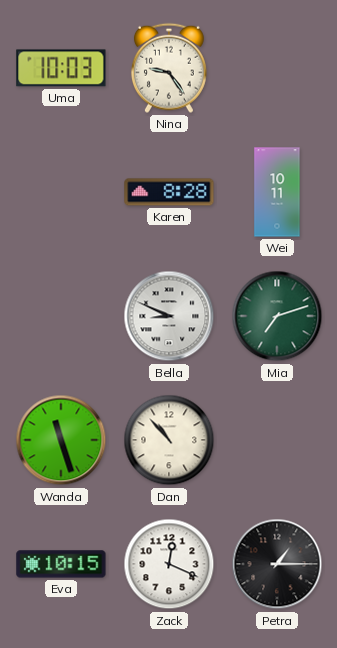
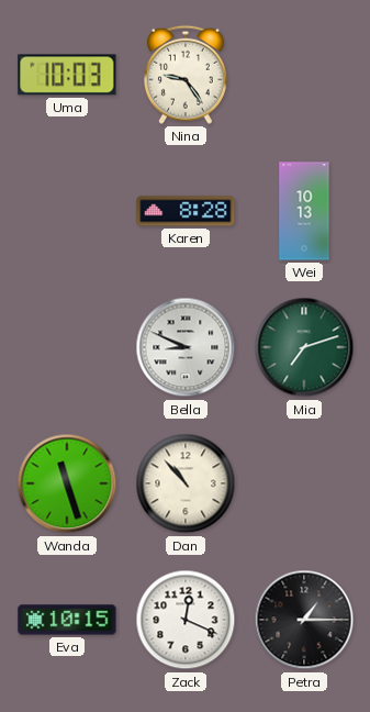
Wei: 10:11 -> 10:13 (304, 211)
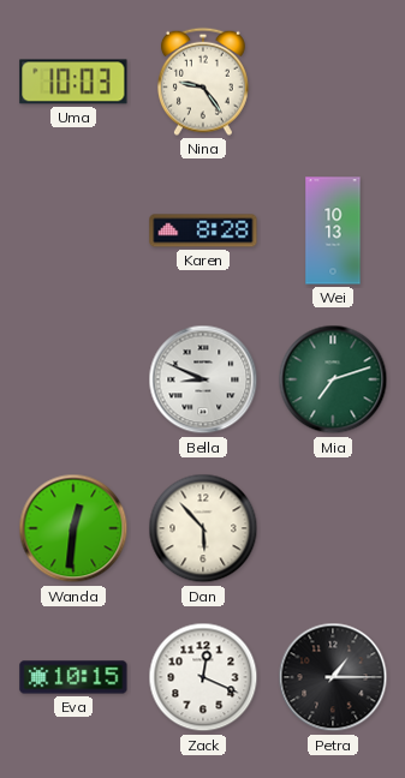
Wanda: 11:27 -> 12:31 (73, 528)
Dan: 10:53 -> 5:53 (203, 528)
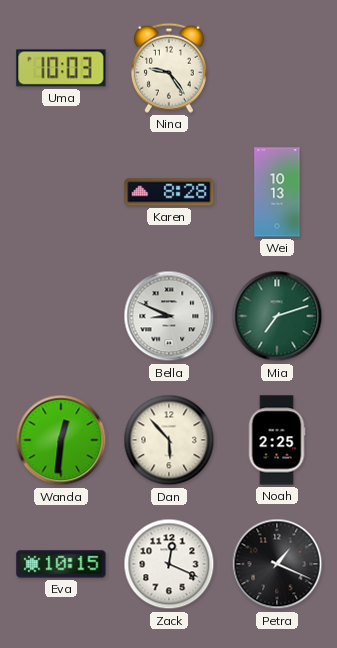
Noah: none -> 2:25 (277, 440)
Petra: 1:15 -> 1:19 (277, 564)
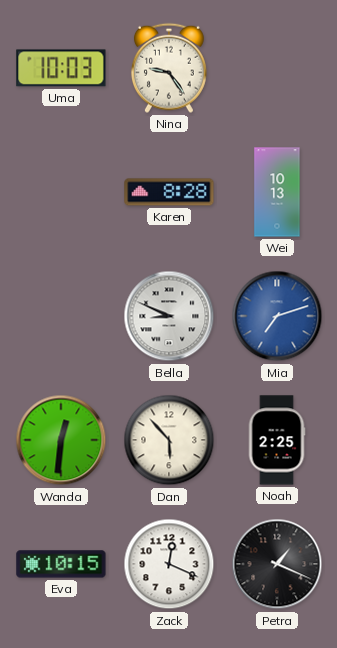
Mia dial: green -> blue (277, 316)
